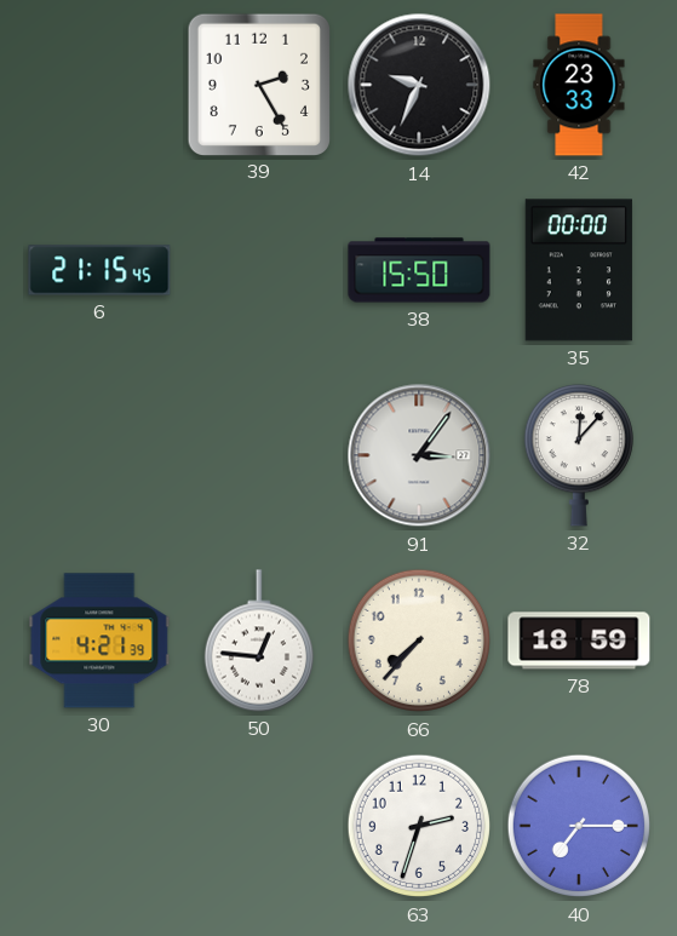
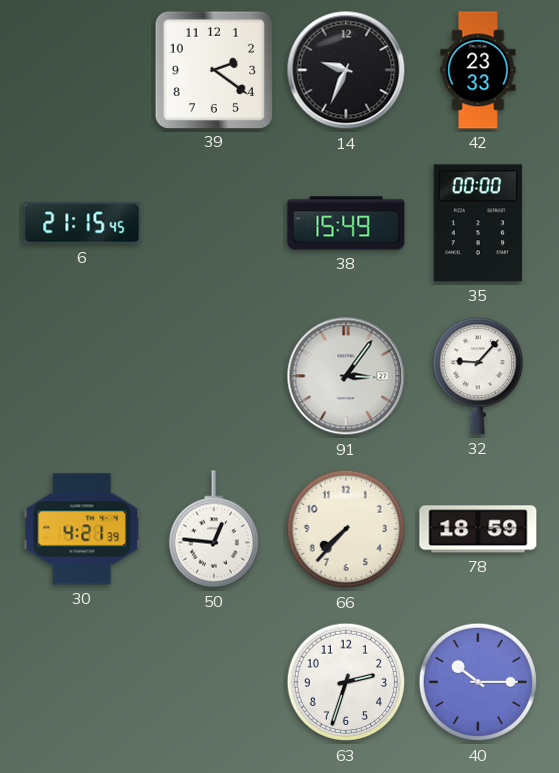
39: 2:25 -> 2:21 (213, 69)
38: 15:50 -> 15:49 (346, 223)
32: 12:07 -> 9:07 (478, 376)
40: 7:15 -> 10:15 (478, 682)
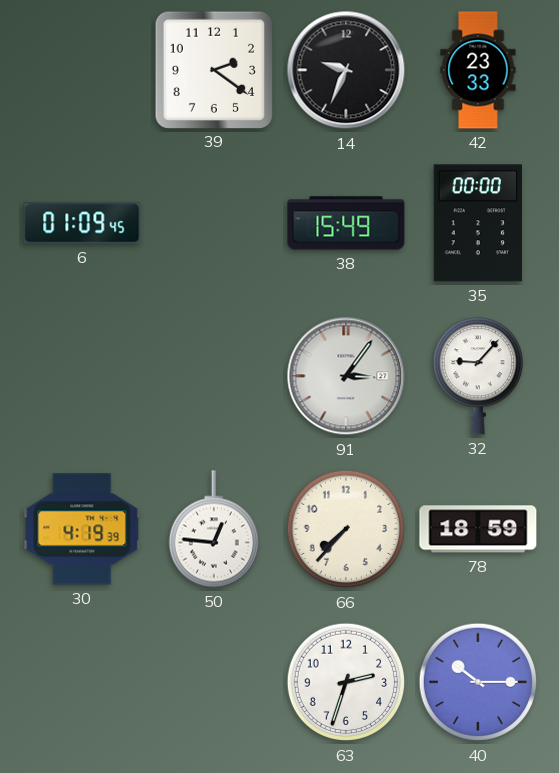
6: 21:15 -> 01:09 (82, 223)
30: 4:21 -> 4:19 (82, 529)
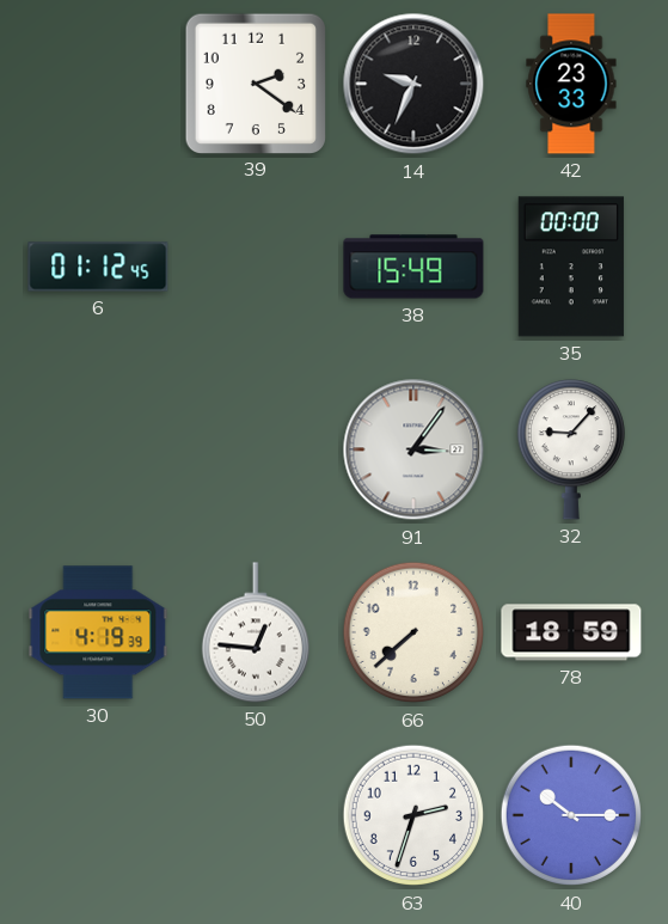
6: 01:09 -> 01:12 (98, 267)
66: 7:37 -> 7:38 (413, 632)
